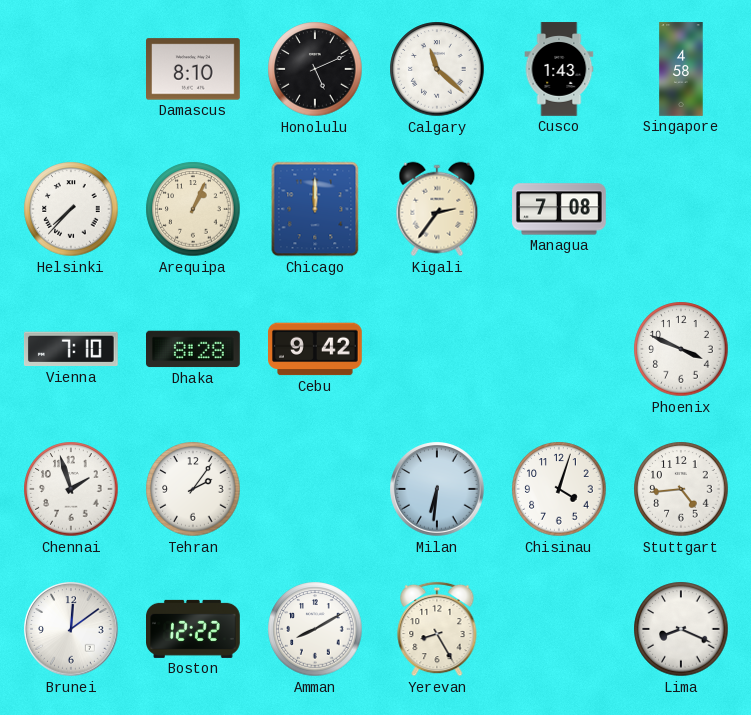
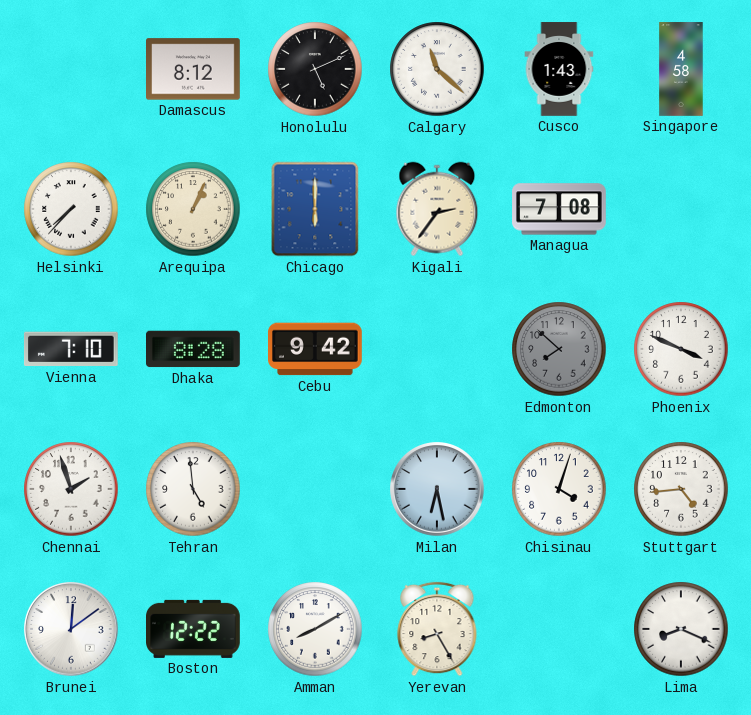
Damascus: 8:10 -> 8:12 (194, 69)
Chicago: 12:00 -> 6:00 (315, 209)
Edmonton: none -> 7:52 (559, 349)
Tehran: 2:06 -> 4:59 (193, 489)
Milan: 6:31 -> 6:28 (437, 489)
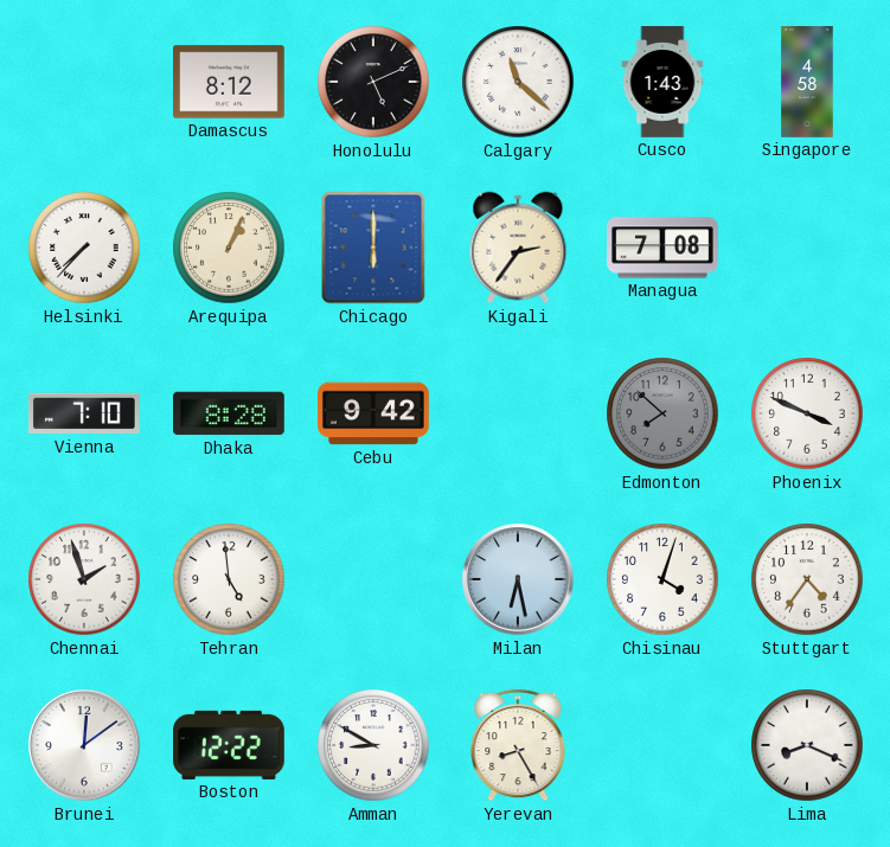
Stuttgart: 4:44 -> 4:36 (807, 579)
Amman: 8:10 -> 8:50 (373, 745)
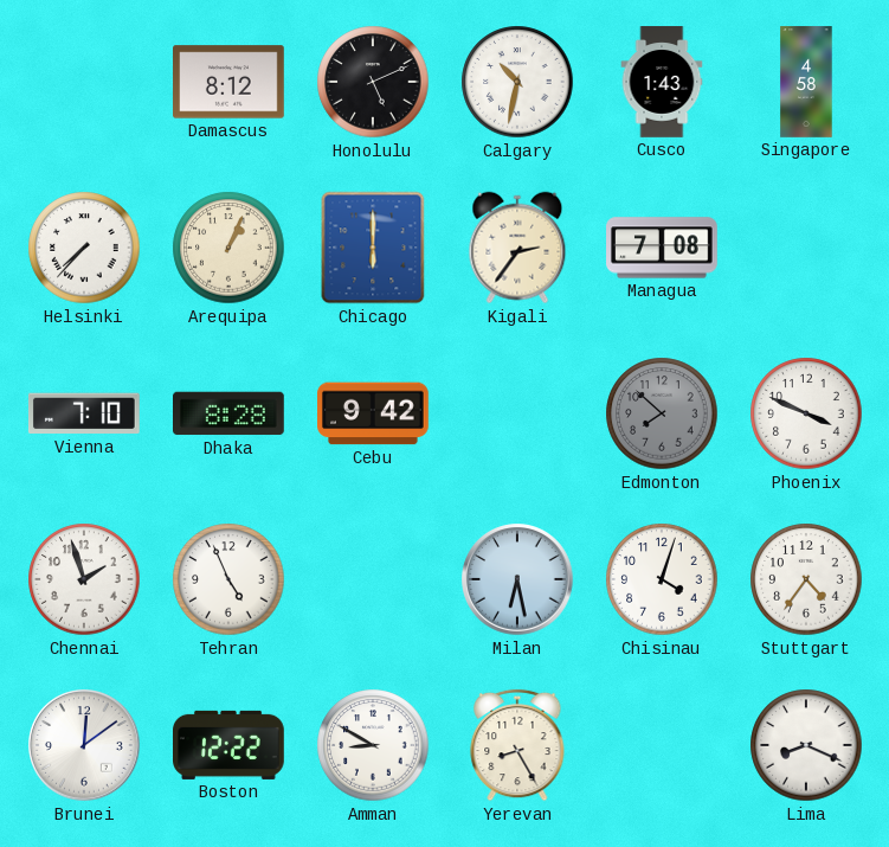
Calgary: 11:22 -> 10:32 (517, 82)
Tehran: 4:59 -> 4:56 (228, 579)
